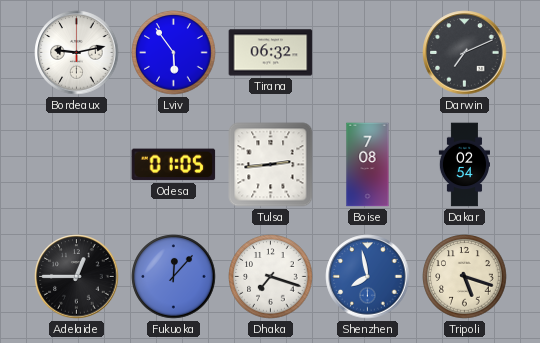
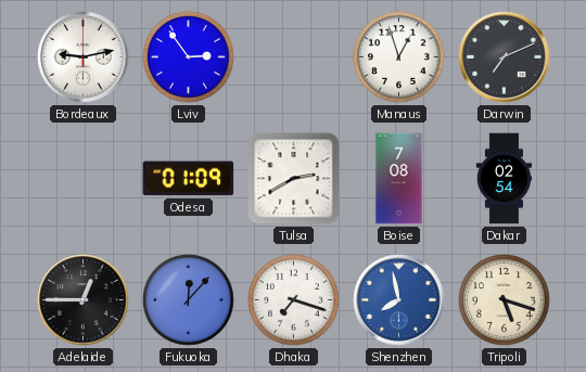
Lviv: 5:54 -> 2:54 (189, 57)
Tirana: 06:32 -> none (271, 53)
Manaus: none -> 12:57 (399, 57)
Odesa: 01:05 -> 01:09 (189, 179)
Tulsa: 2:44 -> 2:40 (294, 179)
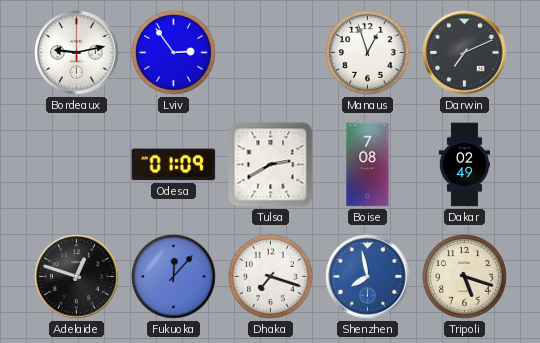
Dakar: 02:54 -> 02:49 (464, 165)
Adelaide: 12:45 -> 12:48 (77, 277)
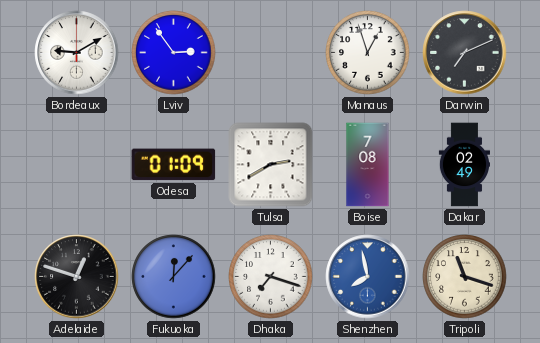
Bordeaux: 9:13 -> 9:10 (77, 53)
Tripoli: 5:18 -> 11:18 (465, 277)
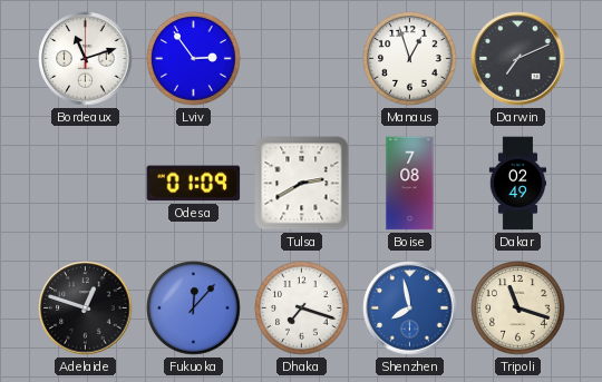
Bordeaux: 9:10 -> 11:12 (86, 59)
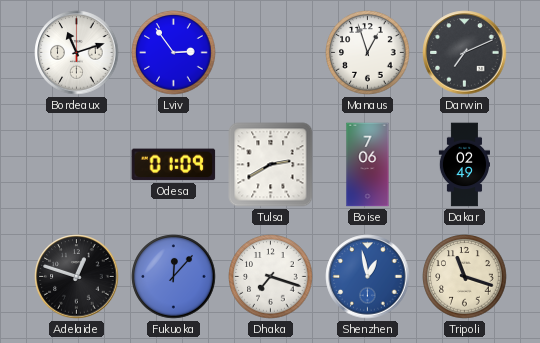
Boise: 7:08 -> 7:06 (368, 165)
Shenzhen: 7:58 -> 12:58 (368, 277)
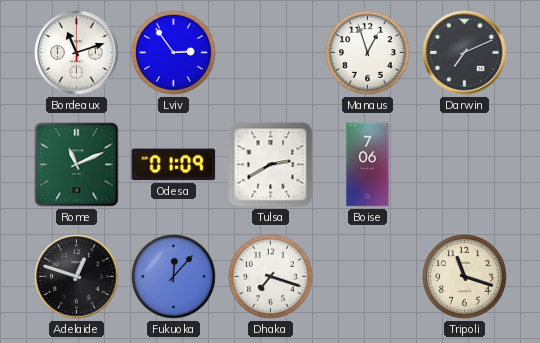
Rome: none -> 11:11 (77, 165)
Dakar: 02:49 -> none (464, 165)
Shenzhen: 12:58 -> none (368, 277)
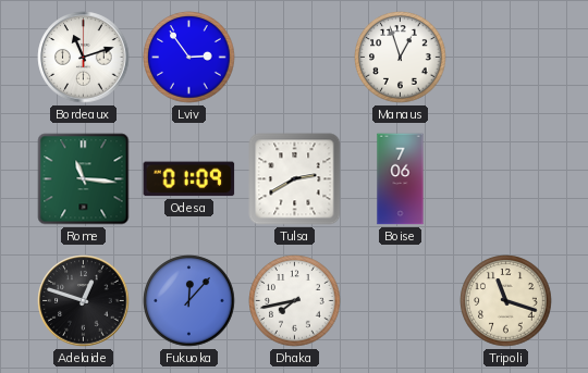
Darwin: 7:11 -> none (465, 53)
Rome: 11:11 -> 11:16 (84, 179)
Dhaka: 7:18 -> 7:43 (295, 301)
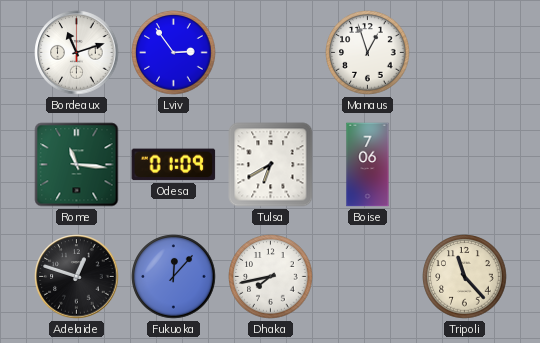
Tulsa: 2:40 -> 6:40 (271, 165)
Tripoli: 11:18 -> 11:23 (465, 277)
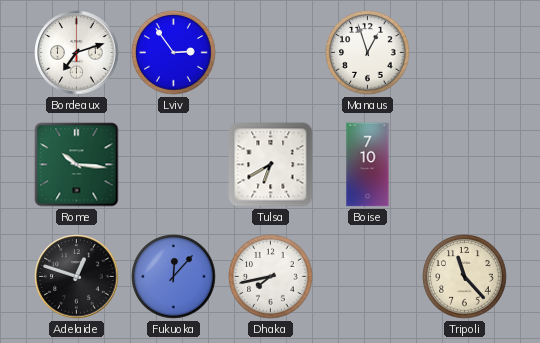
Bordeaux: 11:12 -> 7:12 (77, 53)
Rome: 11:16 -> 10:16 (77, 165)
Odesa: 01:09 -> none (174, 165)
Boise: 7:06 -> 7:10 (368, 165)
